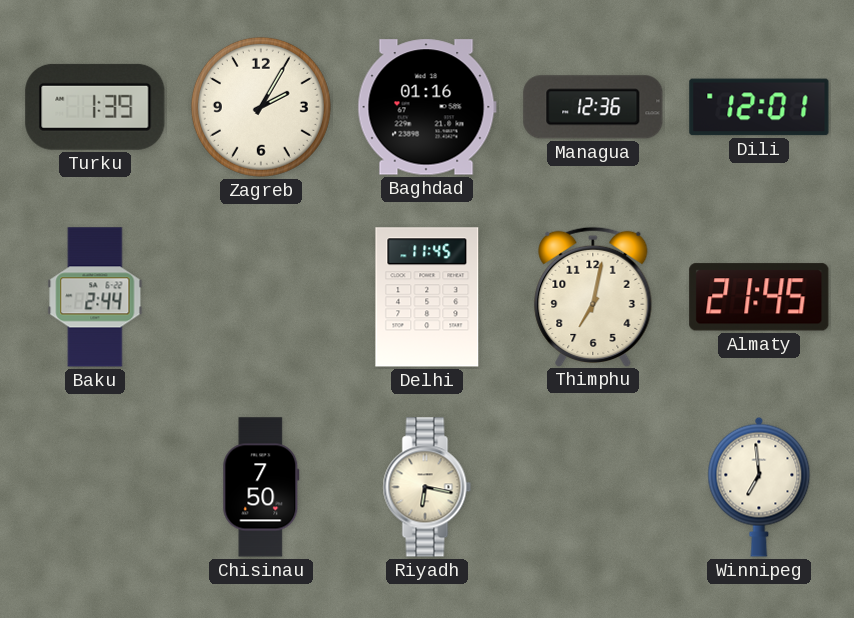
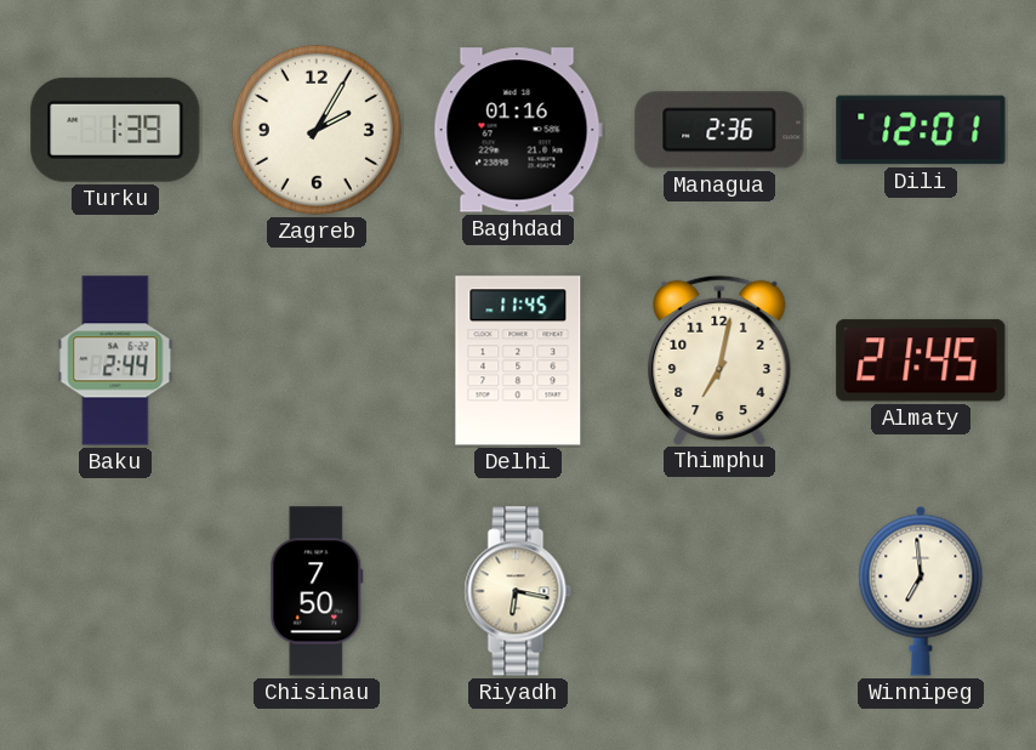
Managua: 12:36 -> 2:36 (719, 130)
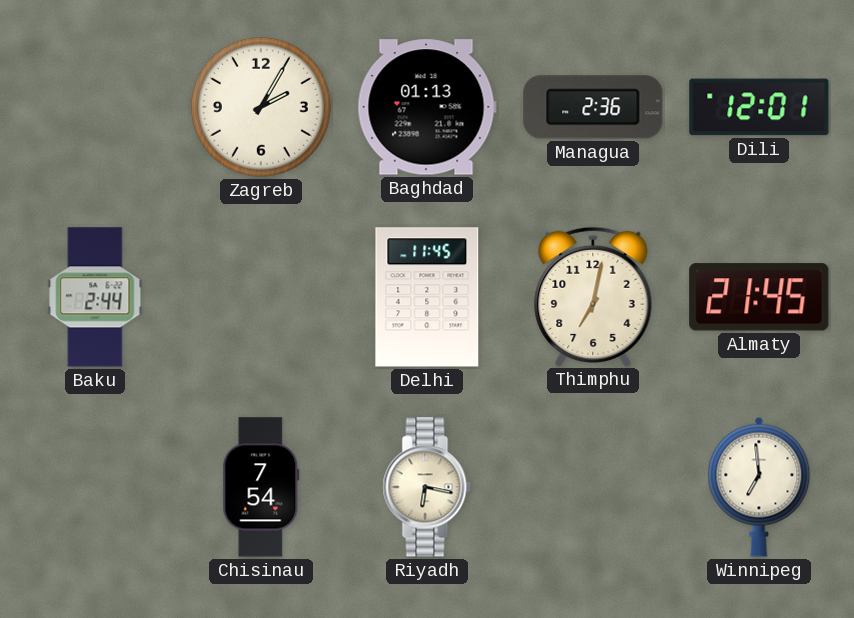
Turku: 1:39 -> none (115, 130)
Baghdad: 01:16 -> 01:13 (427, 107)
Chisinau: 7:50 -> 7:54 (261, 487)
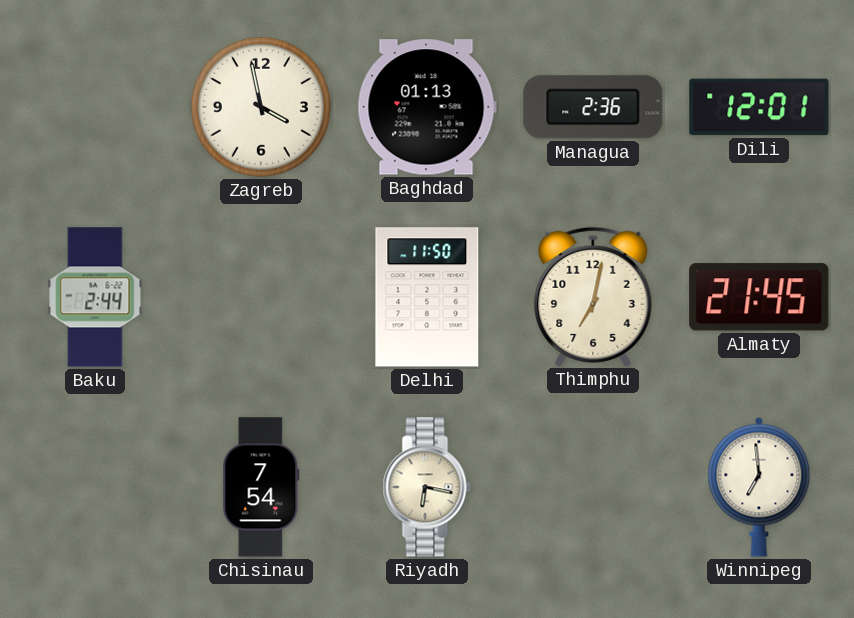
Zagreb: 2:05 -> 3:58 (261, 107)
Delhi: 11:45 -> 11:50 (427, 297)
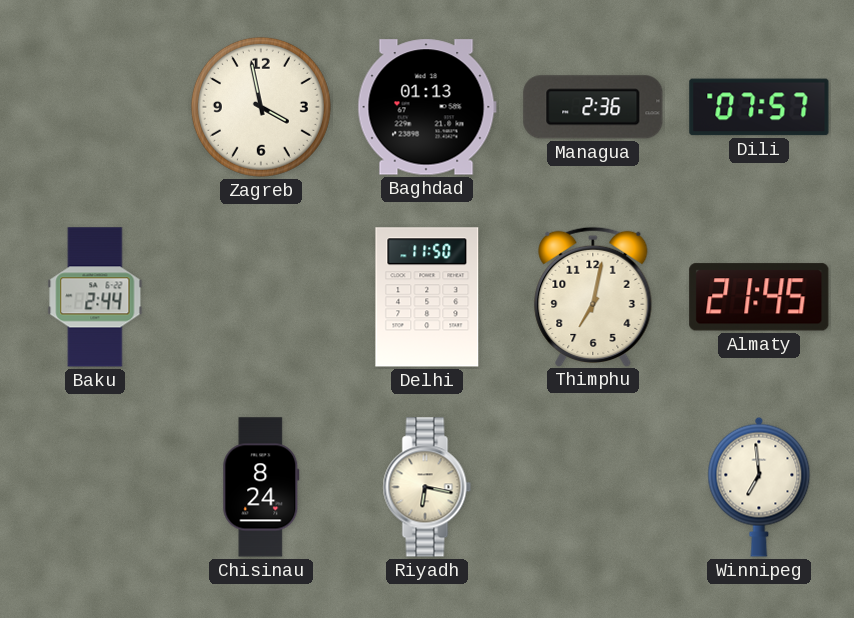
Dili: 12:01 -> 07:57 (759, 107)
Chisinau: 7:54 -> 8:24 (261, 487)
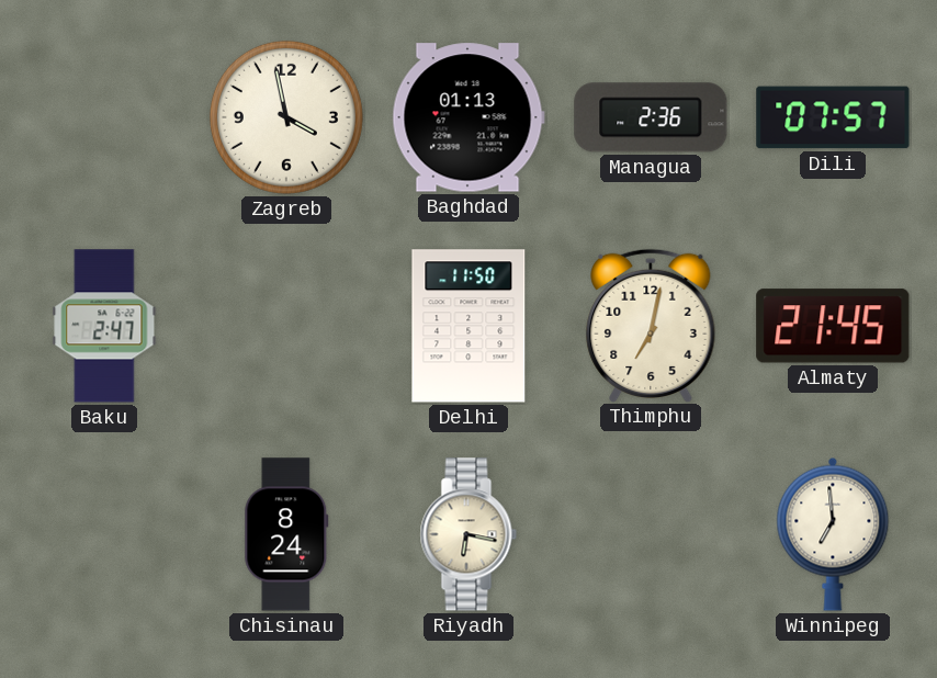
Baku: 2:44 -> 2:47 (104, 326)
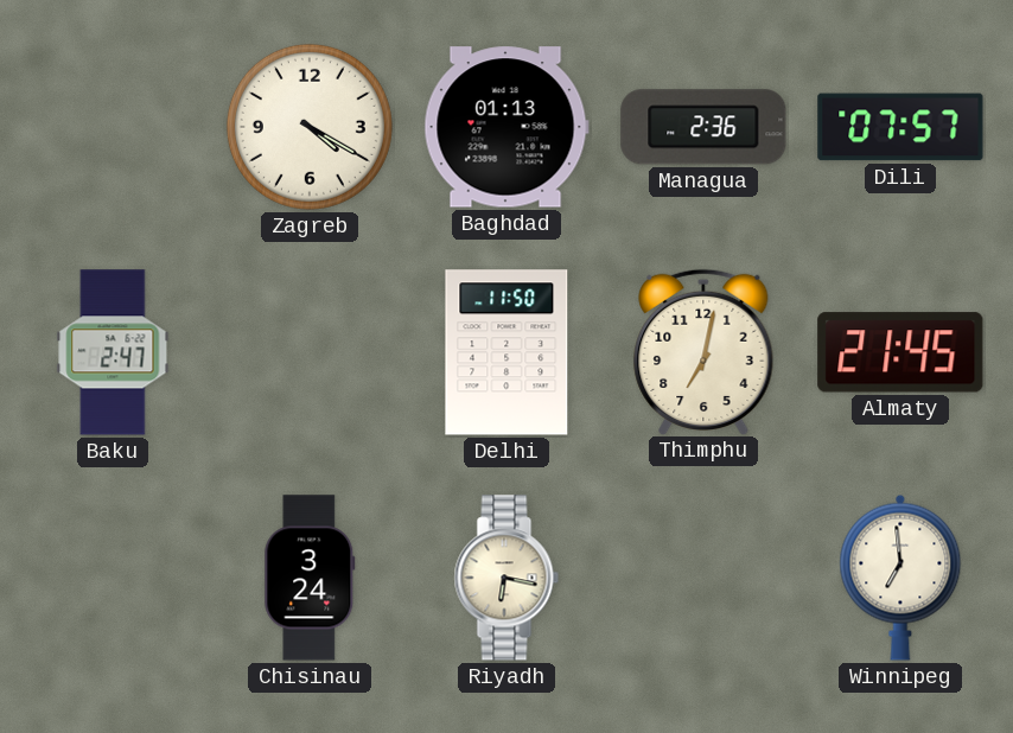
Zagreb: 3:58 -> 4:20 (310, 127)
Chisinau: 8:24 -> 3:24 (310, 578)
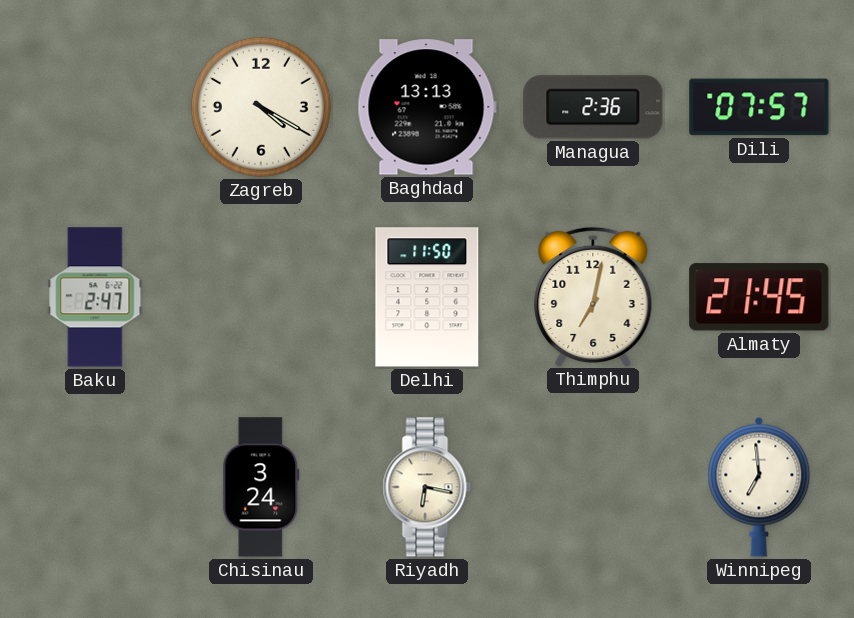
Baghdad: 01:13 -> 13:13 (427, 107)
